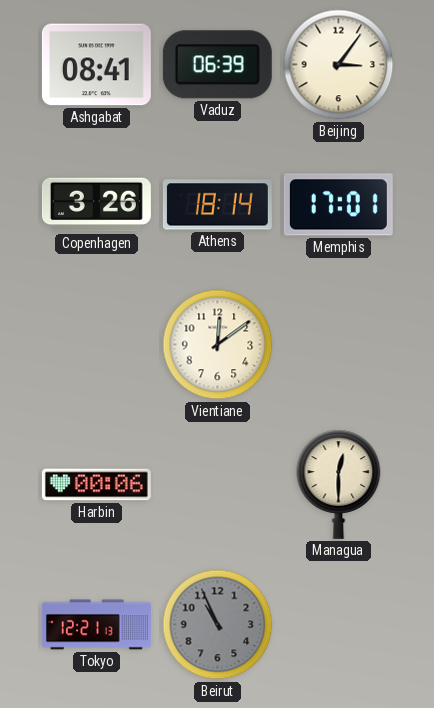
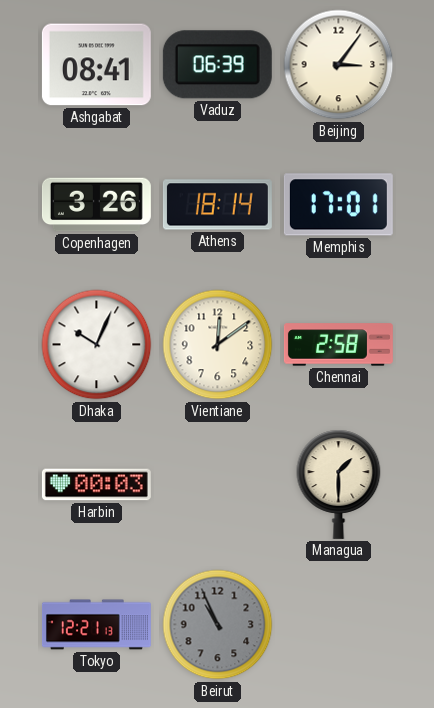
Dhaka: none -> 10:04 (97, 345)
Chennai: none -> 2:58 (338, 345)
Harbin: 00:06 -> 00:03 (96, 485)
Managua: 12:30 -> 1:30 (339, 484)
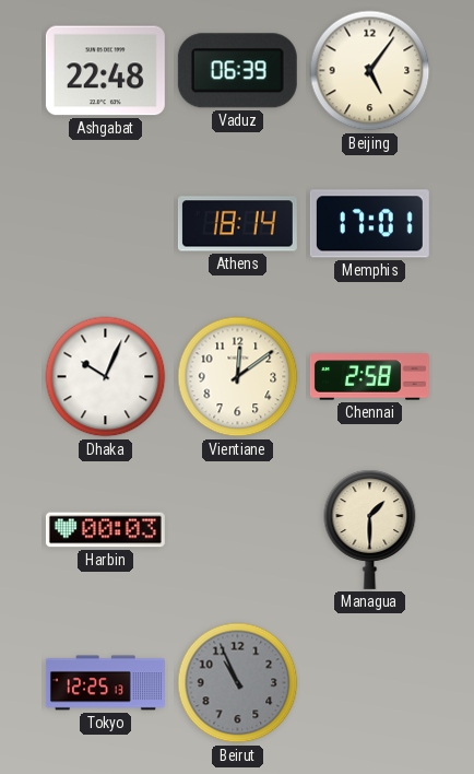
Ashgabat: 08:41 -> 22:48 (105, 71)
Beijing: 3:06 -> 5:06 (370, 71)
Copenhagen: 3:26 -> none (96, 205)
Tokyo: 12:21 -> 12:25 (105, 683)
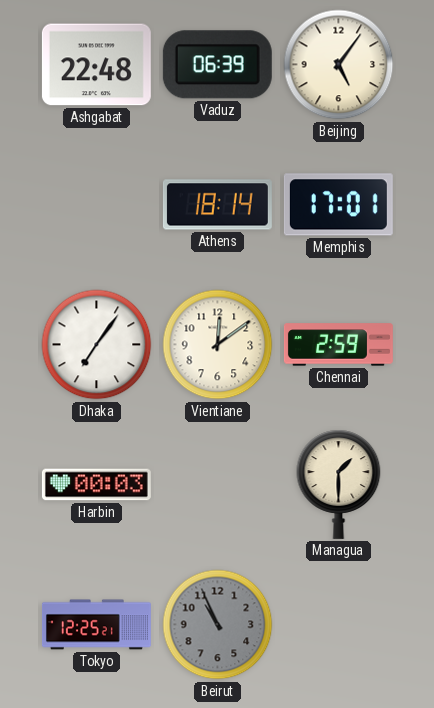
Dhaka: 10:04 -> 7:06 (97, 345)
Chennai: 2:58 -> 2:59 (338, 345)
Tokyo: 12:25:13 -> 12:25:21 (96, 625)
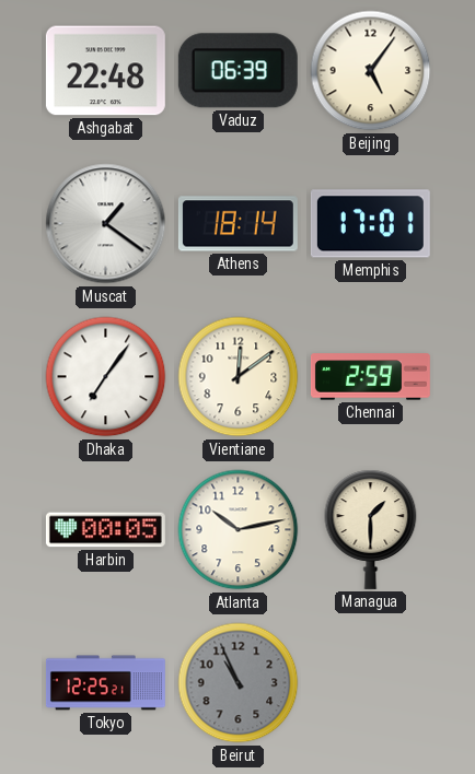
Muscat: none -> 1:21 (106, 224)
Harbin: 00:03 -> 00:05 (105, 530)
Atlanta: none -> 10:13 (239, 530)
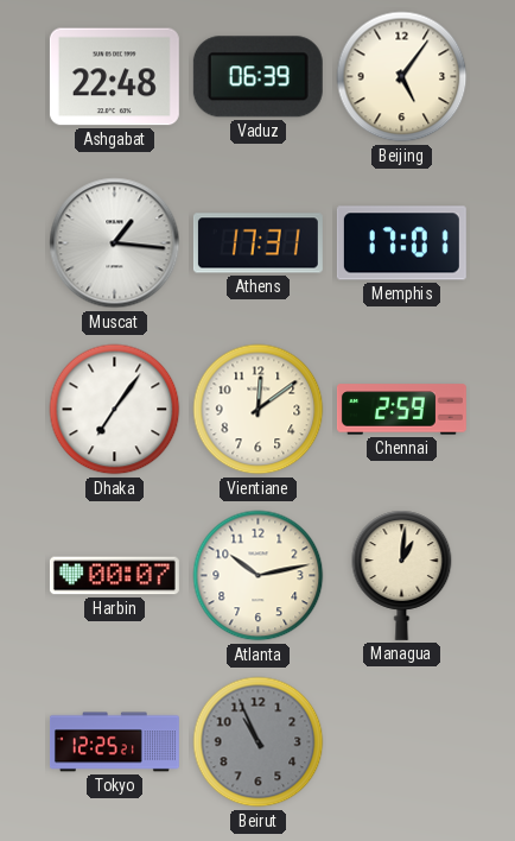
Muscat: 1:21 -> 1:16 (115, 244)
Athens: 18:14 -> 17:31 (257, 244)
Harbin: 00:05 -> 00:07 (114, 576)
Managua: 1:30 -> 1:01 (402, 575)
